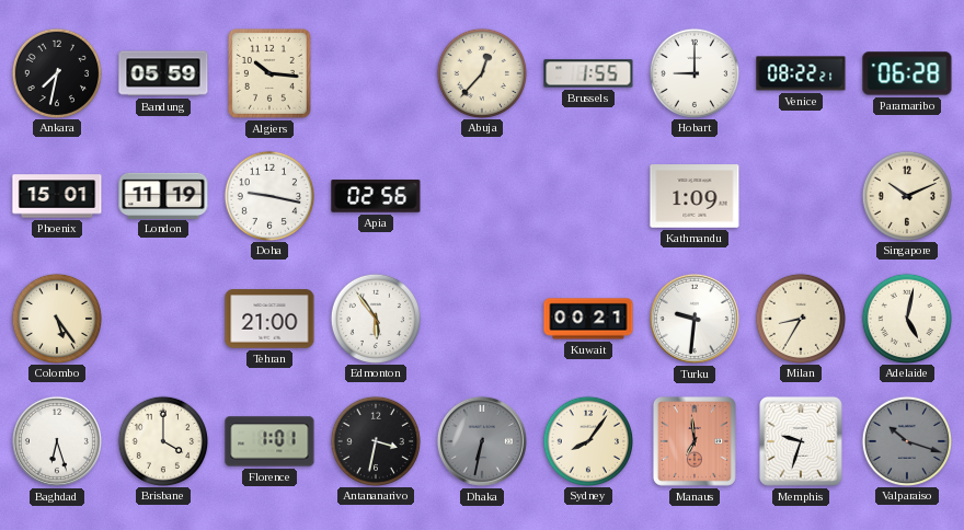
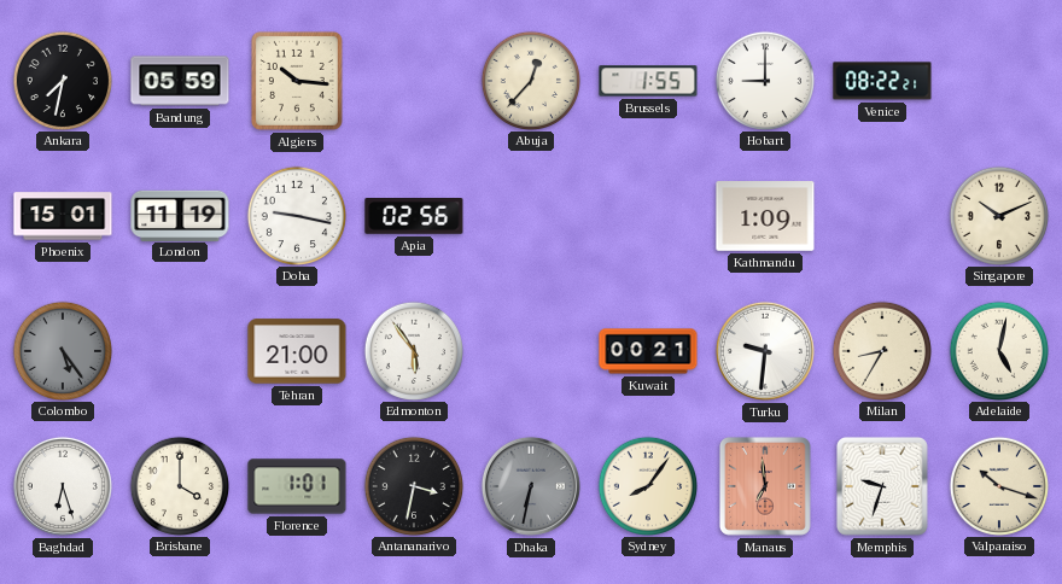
Paramaribo: 06:28 -> none (907, 73)
Colombo dial: cream -> grey (62, 350)
Valparaiso dial: grey -> cream (998, 485)
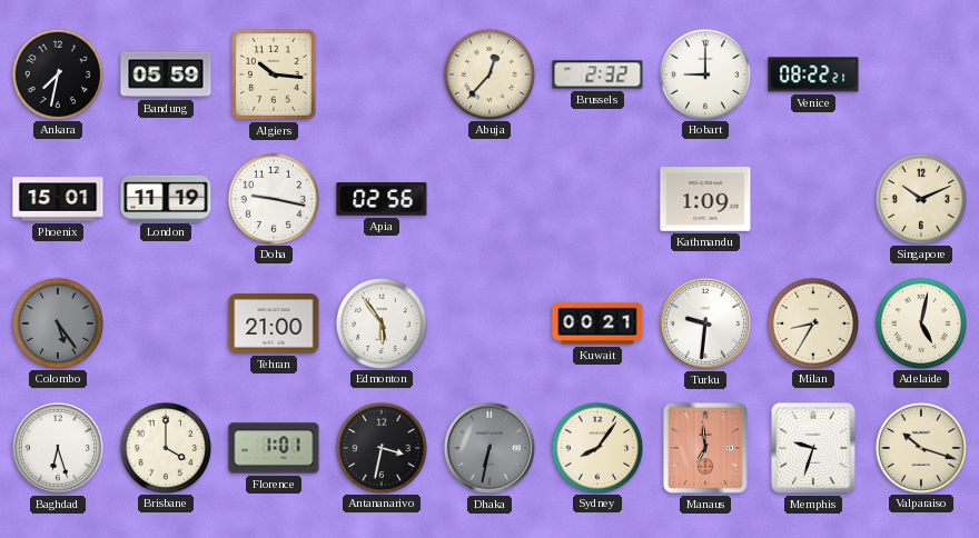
Brussels: 1:55 -> 2:32 (597, 74)
